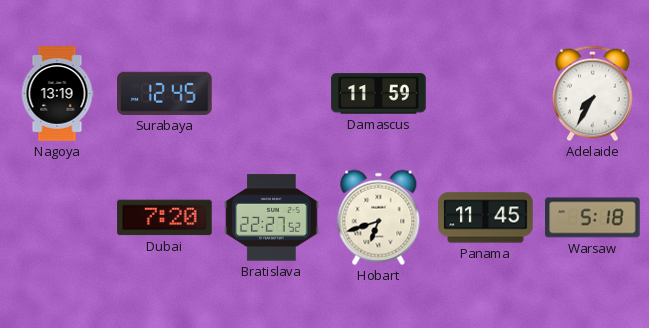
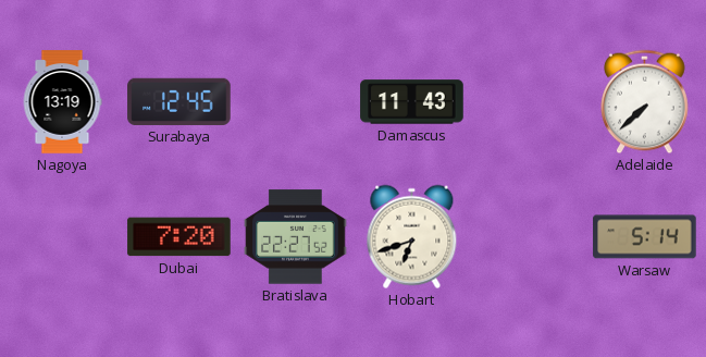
Damascus: 11:59 -> 11:43 (412, 102)
Adelaide: 7:35 -> 7:38 (645, 102)
Panama: 11:45 -> none (486, 218)
Warsaw: 5:18 -> 5:14 (645, 237)
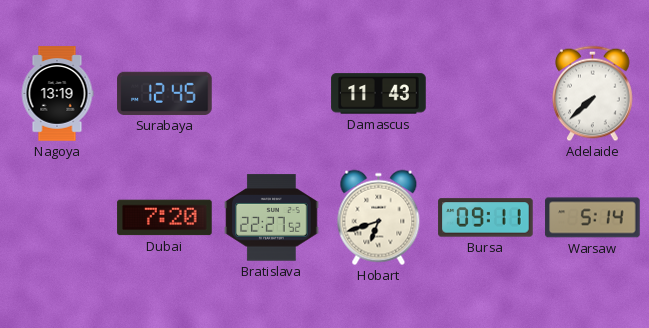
Bursa: none -> 09:11 (486, 218)
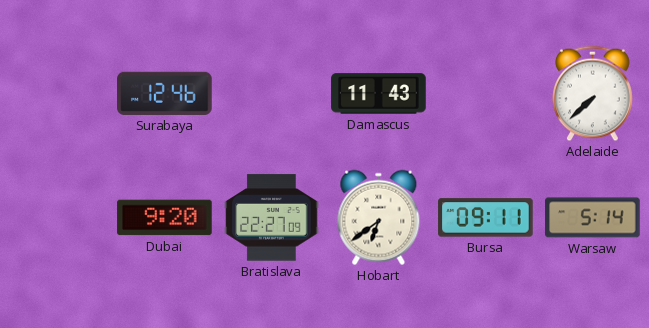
Nagoya: 13:19 -> none (57, 94)
Surabaya: 12:45 -> 12:46 (165, 93)
Dubai: 7:20 -> 9:20 (165, 218)
Bratislava: 22:27:52 -> 22:27:09 (272, 218)
Hobart: 6:42 -> 6:39 (379, 218)
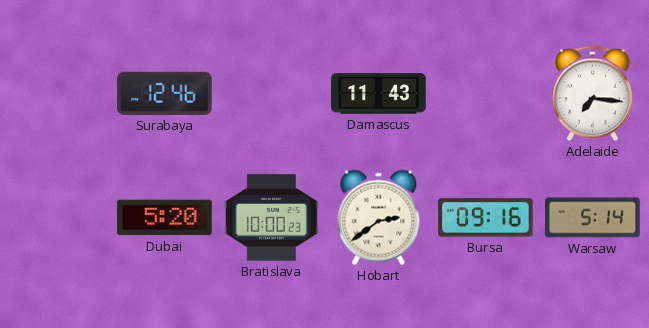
Adelaide: 7:38 -> 7:16 (593, 94)
Dubai: 9:20 -> 5:20 (165, 218)
Bratislava: 22:27 -> 10:00 (272, 218)
Hobart: 6:39 -> 2:39 (379, 218)
Bursa: 09:11 -> 09:16 (486, 218)
